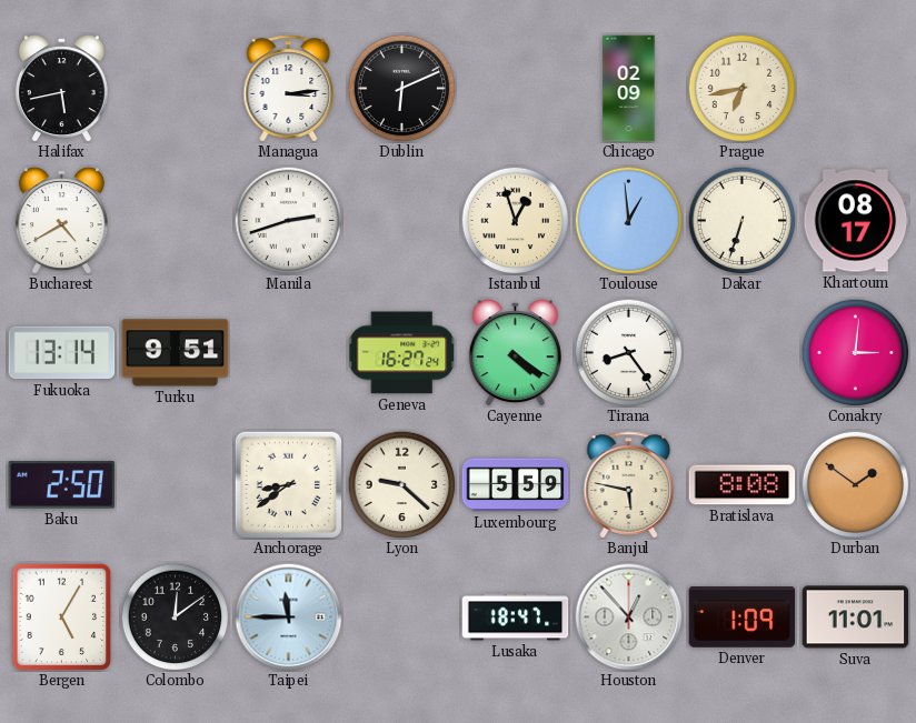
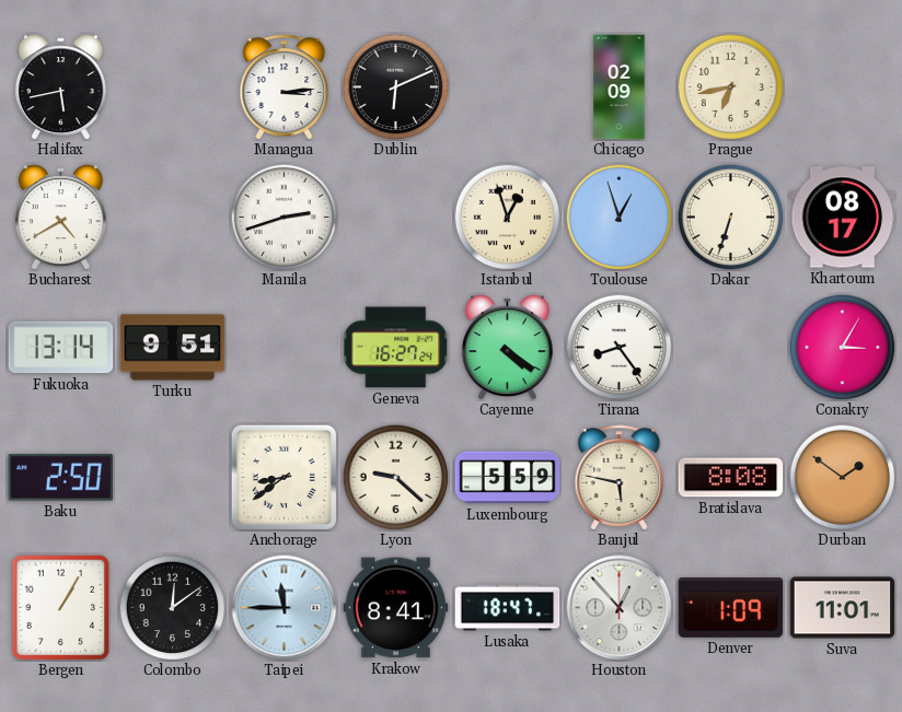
Toulouse: 12:59 -> 12:57 (618, 217)
Conakry: 3:01 -> 3:05 (842, 347)
Bergen: 5:05 -> 1:05 (61, 607)
Krakow: none -> 8:41 (396, 608)
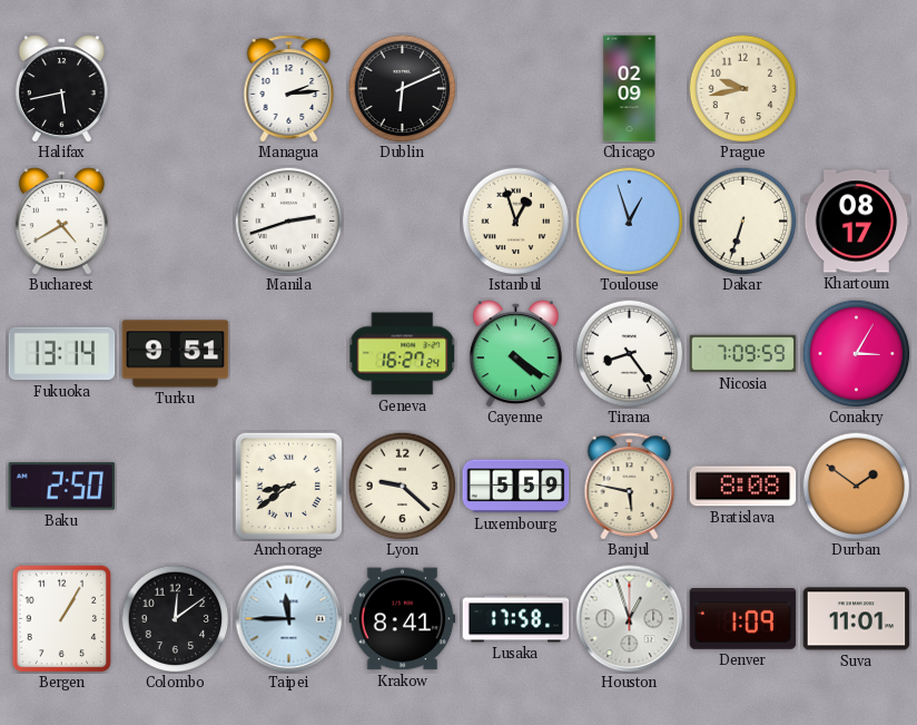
Managua: 3:14 -> 2:14 (289, 89)
Prague: 6:43 -> 9:43 (742, 88)
Nicosia: none -> 7:09 (743, 354)
Lusaka: 18:47 -> 17:58 (516, 619)
Houston: 12:53 -> 12:57 (630, 619)
